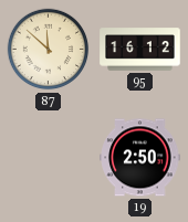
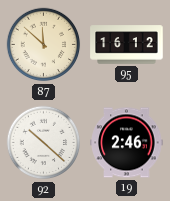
92: none -> 10:22 (44, 143)
19: 2:50 -> 2:46 (127, 143)
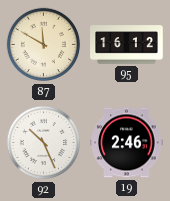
87: 11:52 -> 11:50 (44, 45)
92: 10:22 -> 10:26 (44, 143)
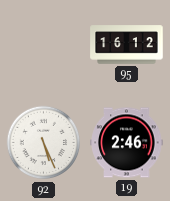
87: 11:50 -> none (44, 45)
92: 10:26 -> 5:26 (44, 143)
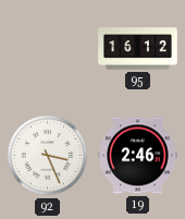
92: 5:26 -> 3:26 (48, 156)
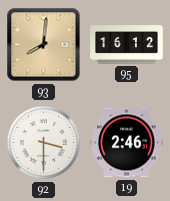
93: none -> 8:01 (44, 45)
92: 3:26 -> 3:30 (44, 143)
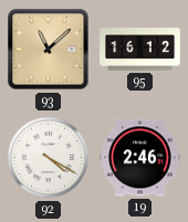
93: 8:01 -> 11:08 (49, 50)
92: 3:30 -> 4:20 (49, 158)
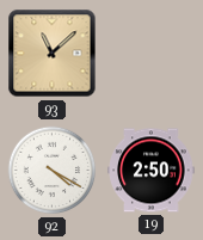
95: 16:12 -> none (140, 50)
19: 2:46 -> 2:50 (152, 171)
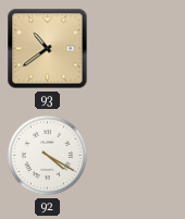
93: 11:08 -> 10:39 (48, 49)
19: 2:50 -> none (152, 171)
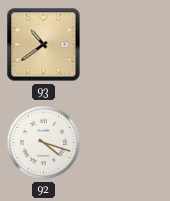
92: 4:20 -> 4:18 (44, 143)
